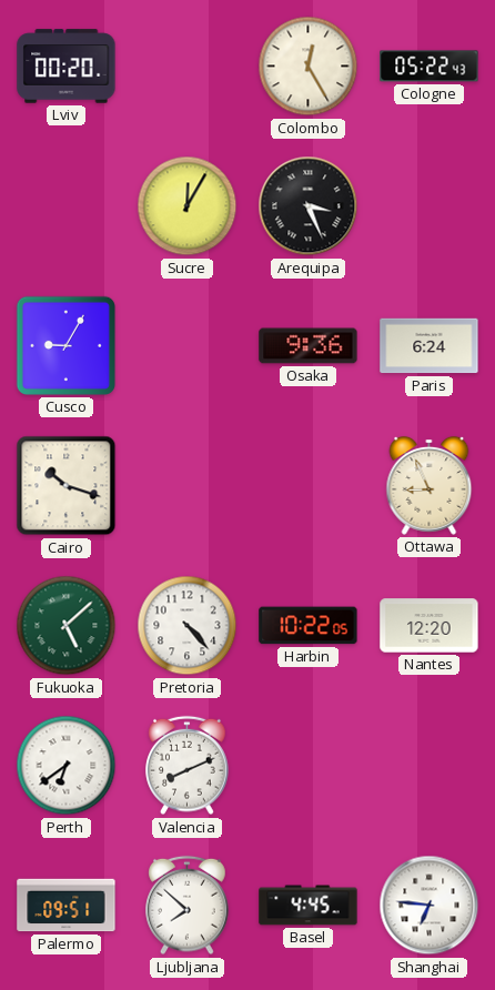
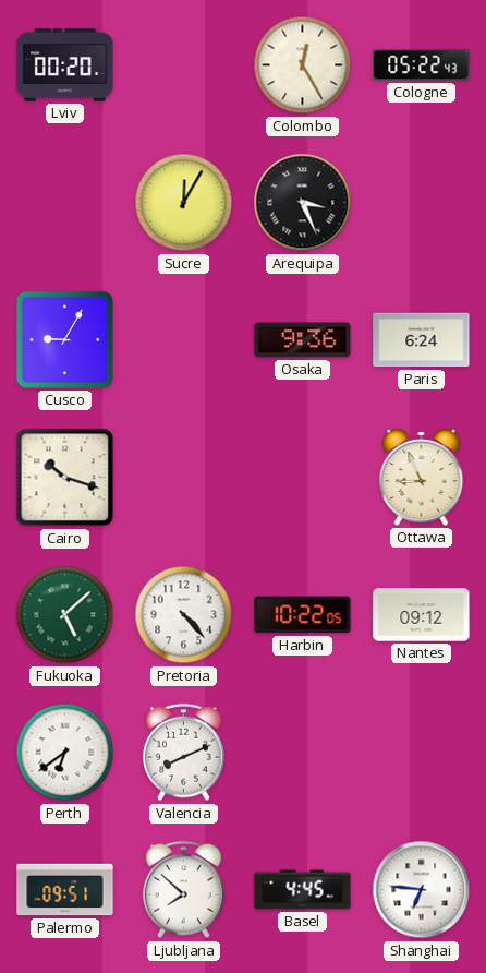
Nantes: 12:20 -> 09:12 (422, 615)
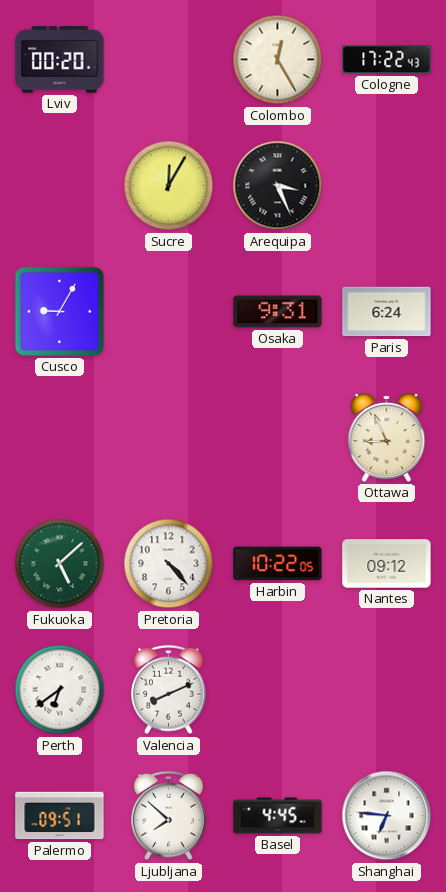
Cologne: 05:22 -> 17:22 (387, 60)
Osaka: 9:36 -> 9:31 (278, 312)
Cairo: 10:18 -> none (65, 478)
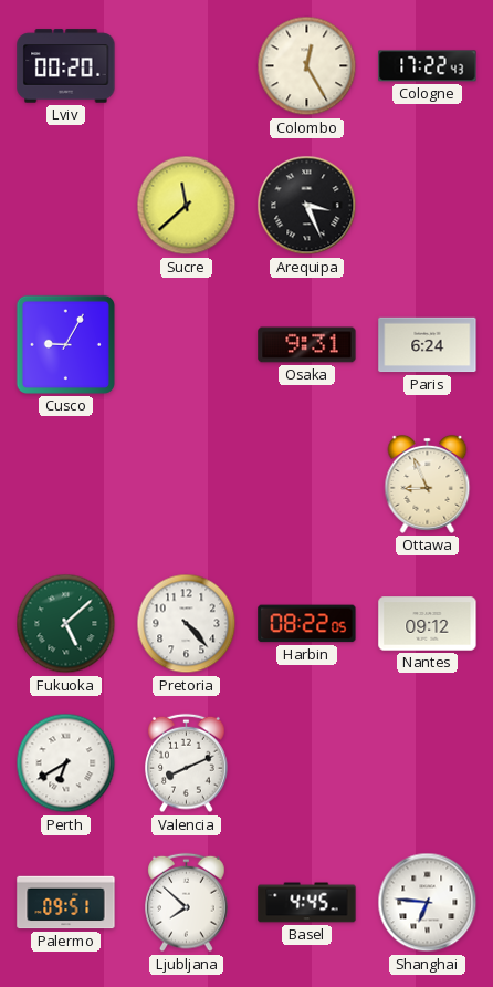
Sucre: 12:05 -> 11:38 (187, 206)
Harbin: 10:22 -> 08:22 (307, 624)
Perth: 6:39 -> 6:40 (66, 763)
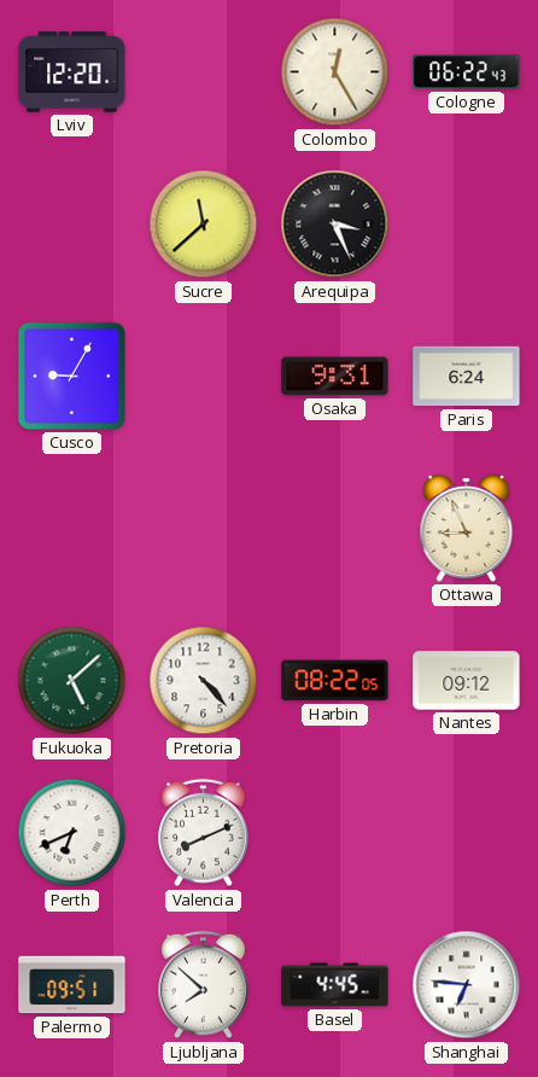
Lviv: 00:20 -> 12:20 (72, 72)
Cologne: 17:22 -> 06:22 (467, 72)
Perth: 6:40 -> 6:41 (72, 833)
